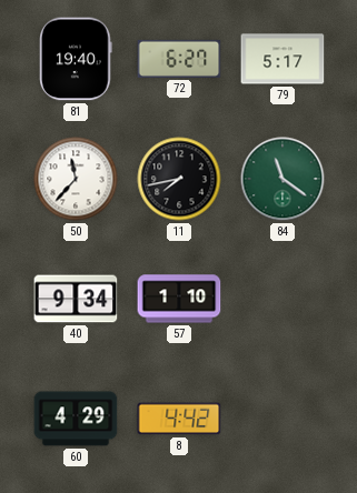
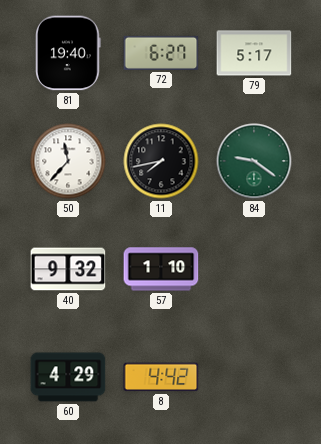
84: 11:21 -> 9:21 (254, 161)
40: 9:34 -> 9:32 (68, 269)
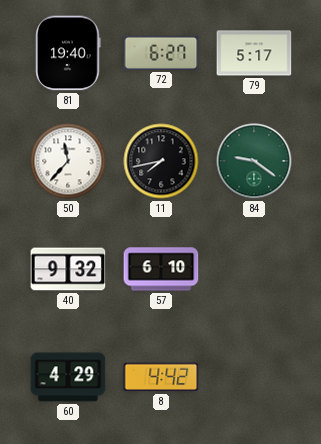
57: 1:10 -> 6:10 (161, 269)
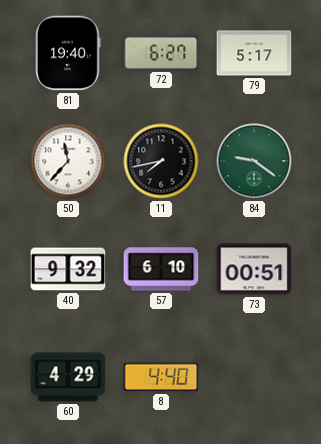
73: none -> 00:51 (254, 269)
8: 4:42 -> 4:40 (161, 377)
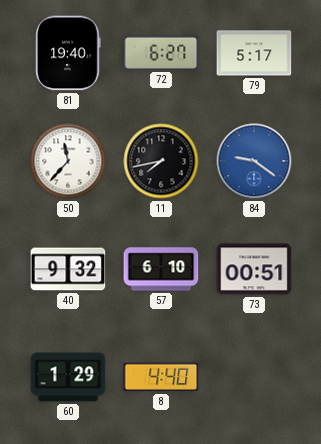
84 dial: green -> blue (254, 161)
60: 4:29 -> 1:29 (68, 377)
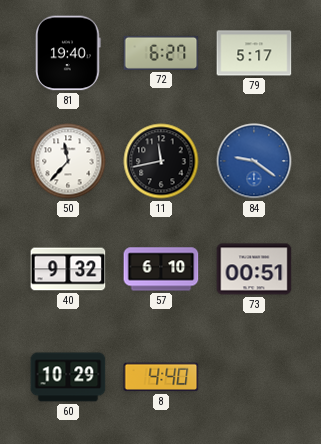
11: 7:43 -> 11:43 (161, 161)
60: 1:29 -> 10:29 (68, 377)
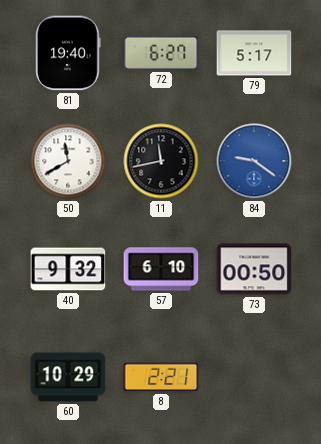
50: 11:37 -> 11:40 (68, 161)
73: 00:51 -> 00:50 (254, 269)
8: 4:40 -> 2:21 (161, 377)
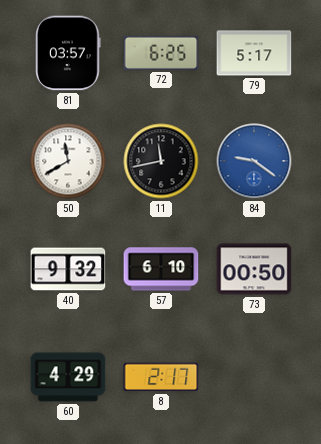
81: 19:40 -> 03:57 (68, 53)
72: 6:27 -> 6:25 (161, 53)
60: 10:29 -> 4:29 (68, 377)
8: 2:21 -> 2:17 (161, 377)
